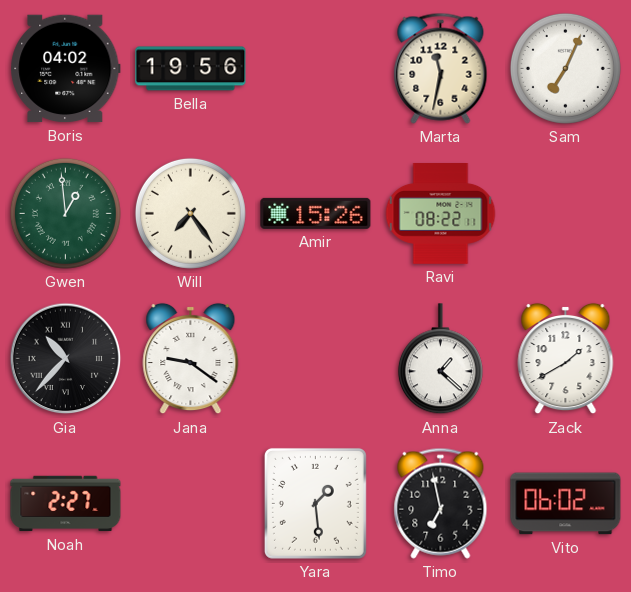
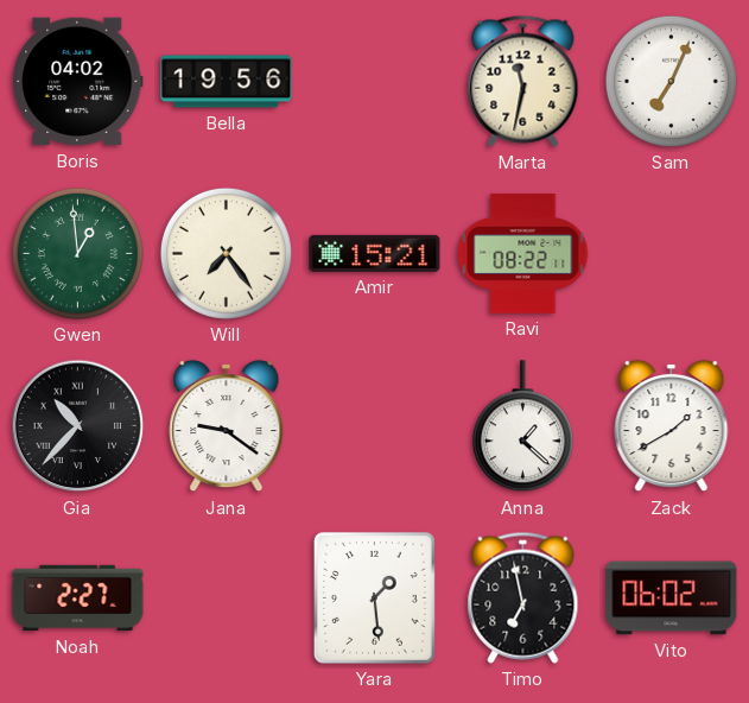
Amir: 15:26 -> 15:21 (375, 253)
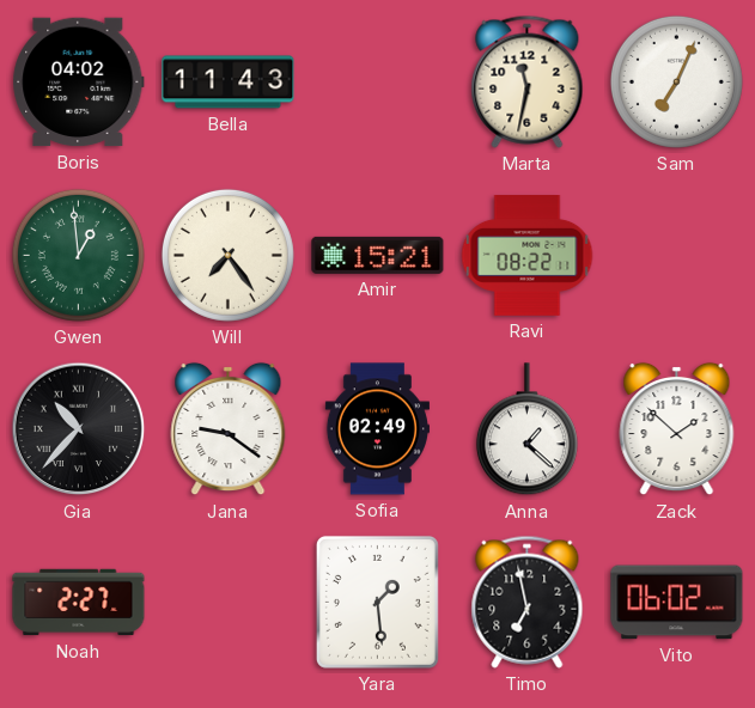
Bella: 19:56 -> 11:43 (229, 83)
Sofia: none -> 02:49 (377, 429)
Zack: 1:40 -> 1:52 (677, 429)
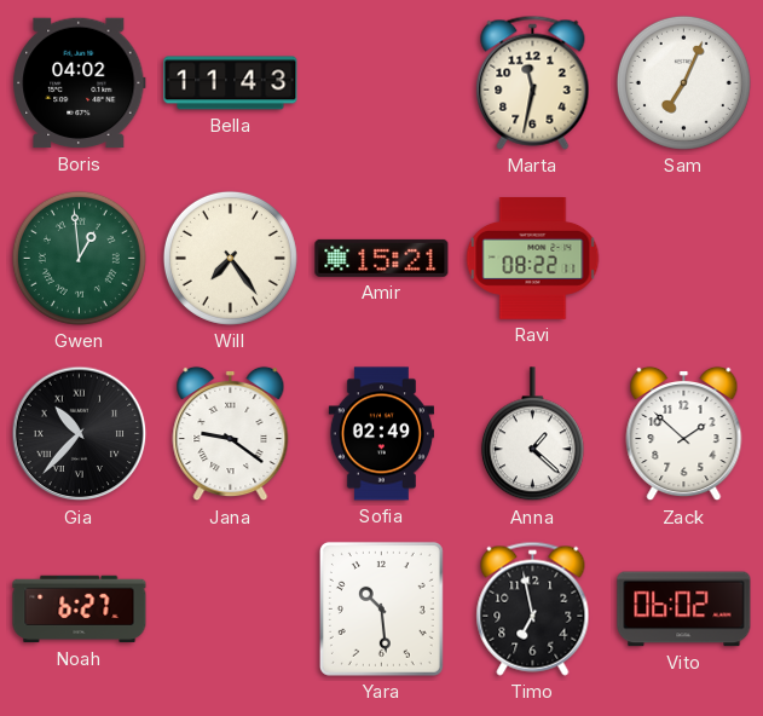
Noah: 2:27 -> 6:27 (80, 610)
Yara: 1:29 -> 10:29 (381, 608)
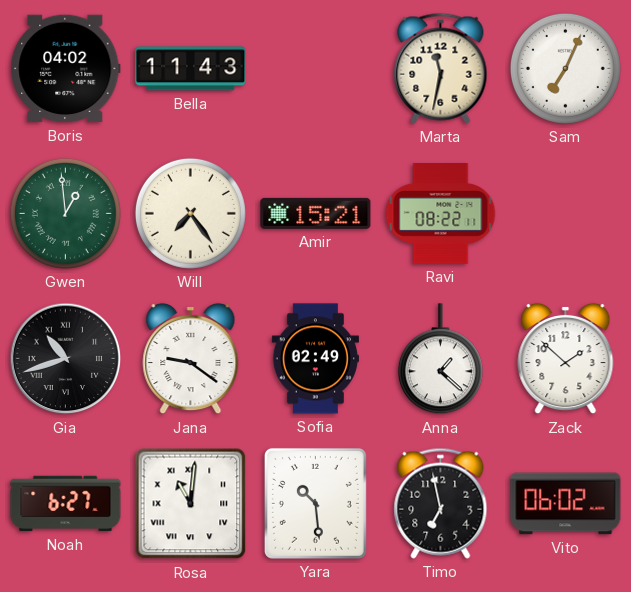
Gia: 10:37 -> 10:42 (66, 359)
Rosa: none -> 11:01 (191, 504)
